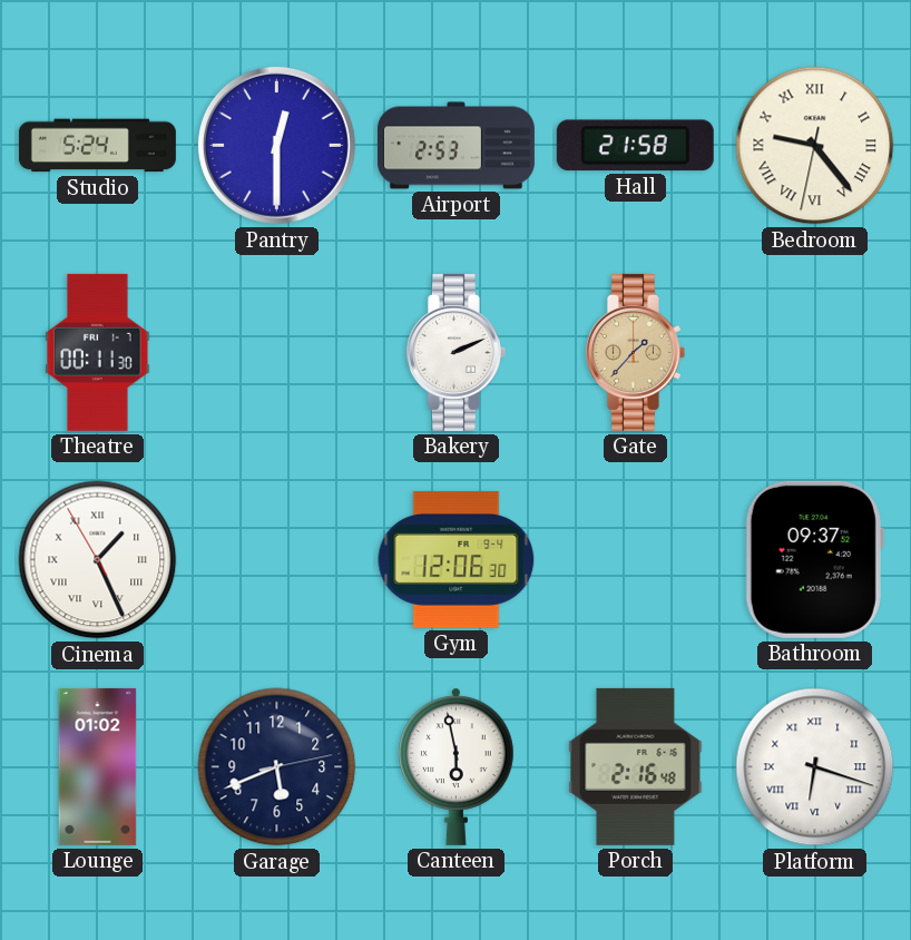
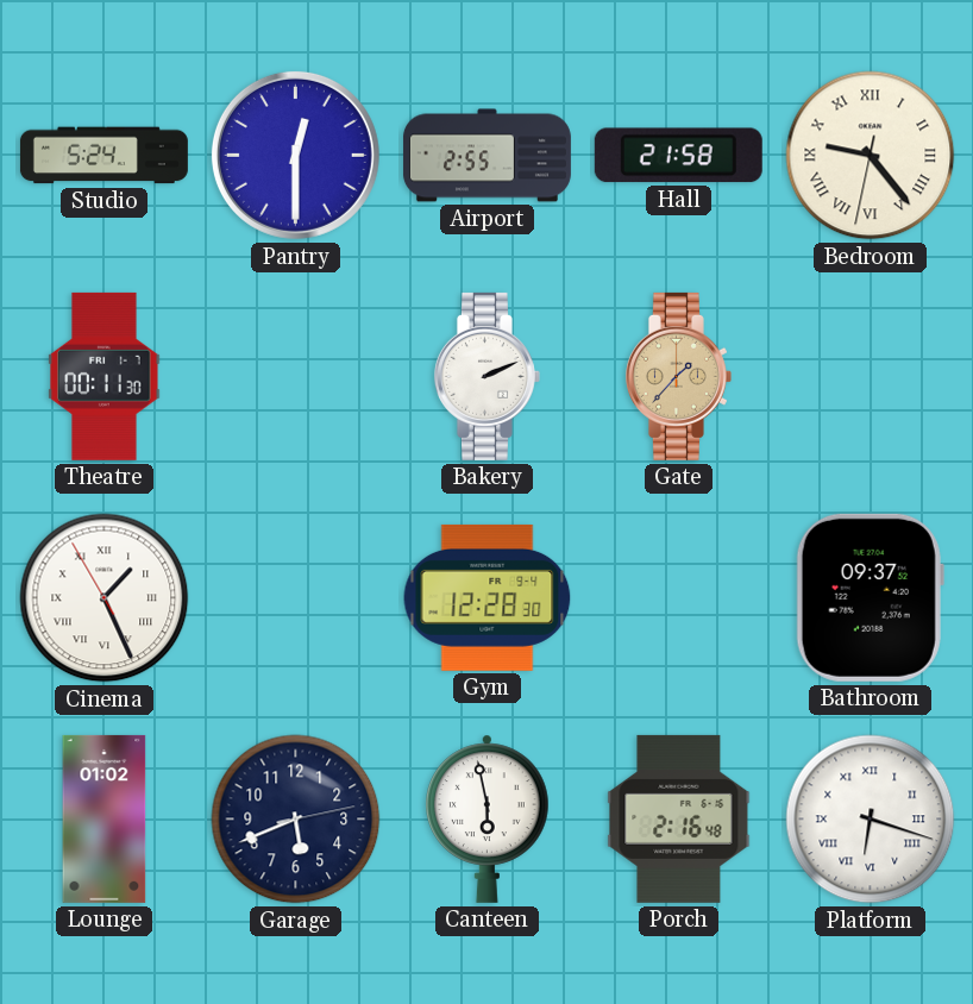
Airport: 2:53 -> 2:55 (486, 156)
Gym: 12:06 -> 12:28 (488, 597)
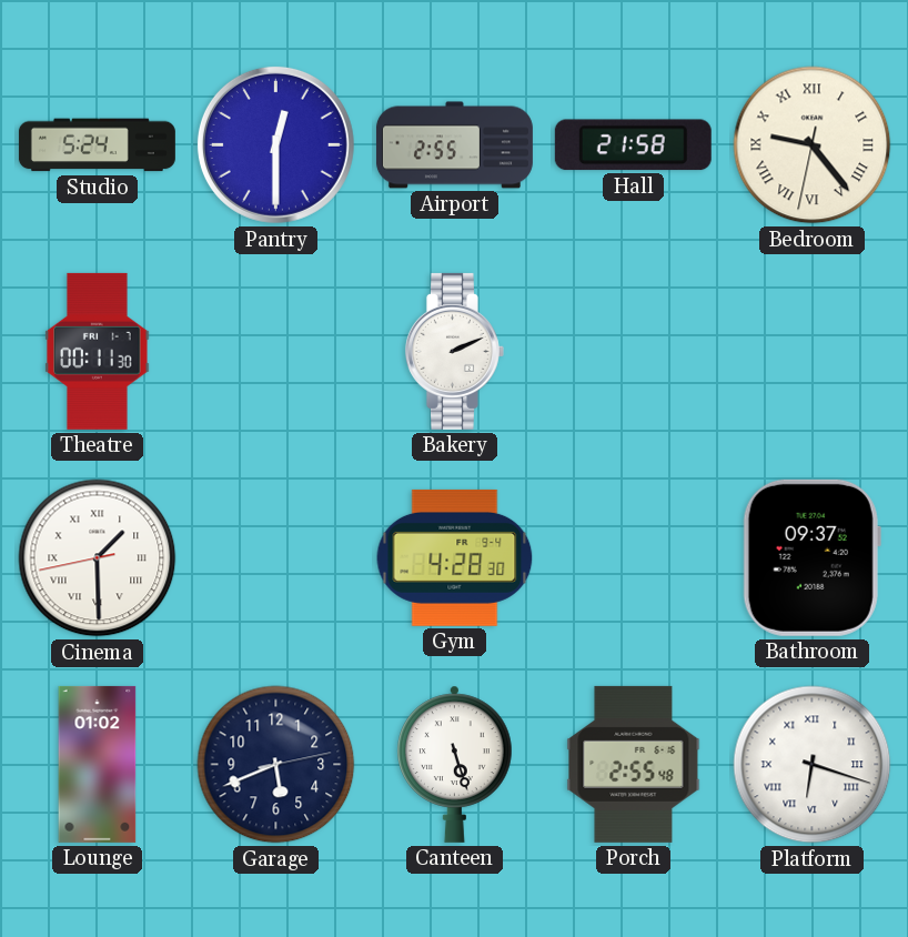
Gate: 1:37 -> none (678, 376)
Cinema: 1:25 -> 1:29 (98, 558)
Gym: 12:28 -> 4:28 (455, 557)
Canteen: 5:58 -> 5:27 (455, 764)
Porch: 2:16 -> 2:55 (634, 764)
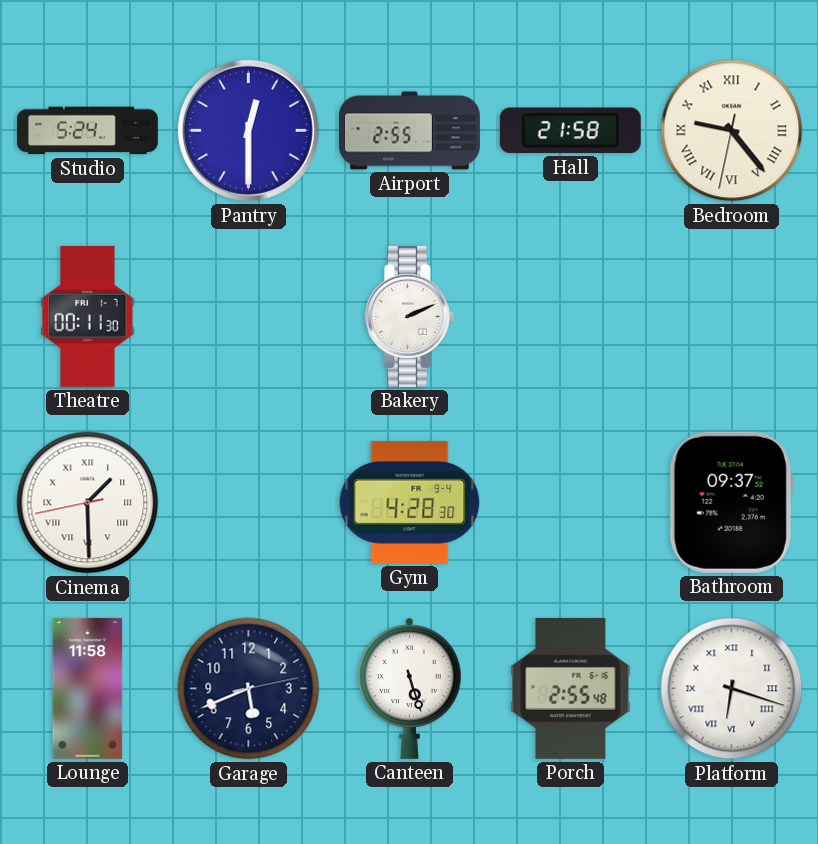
Lounge: 01:02 -> 11:58 (88, 688)
